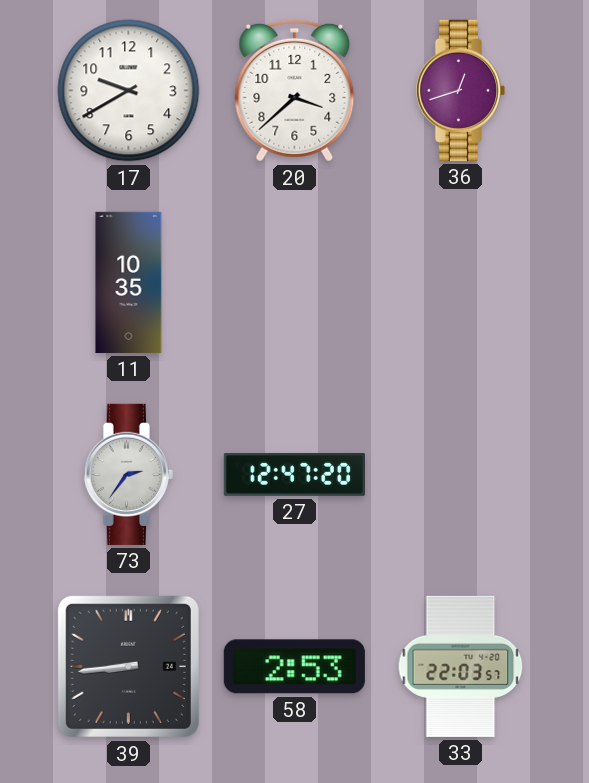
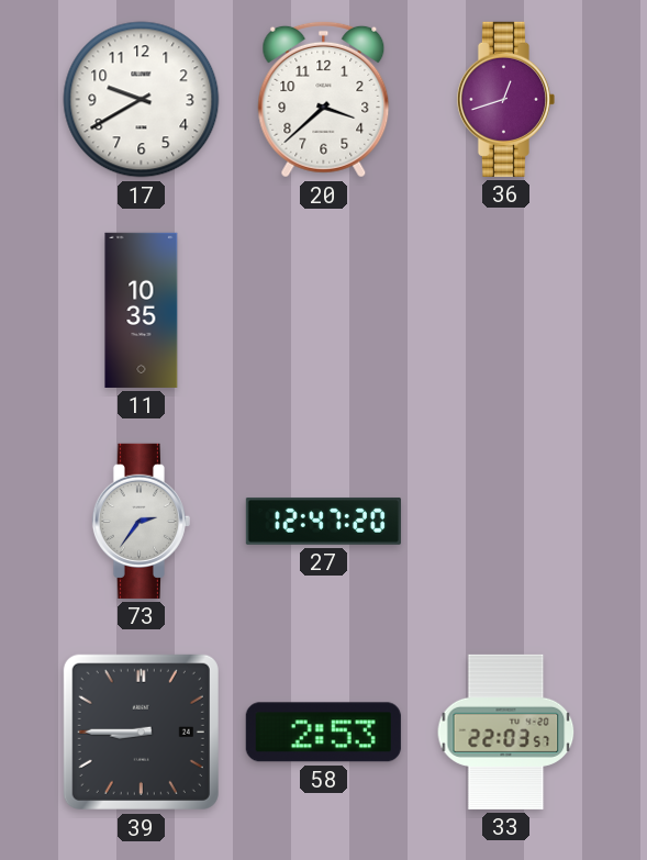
39: 8:44 -> 8:45 (141, 731)
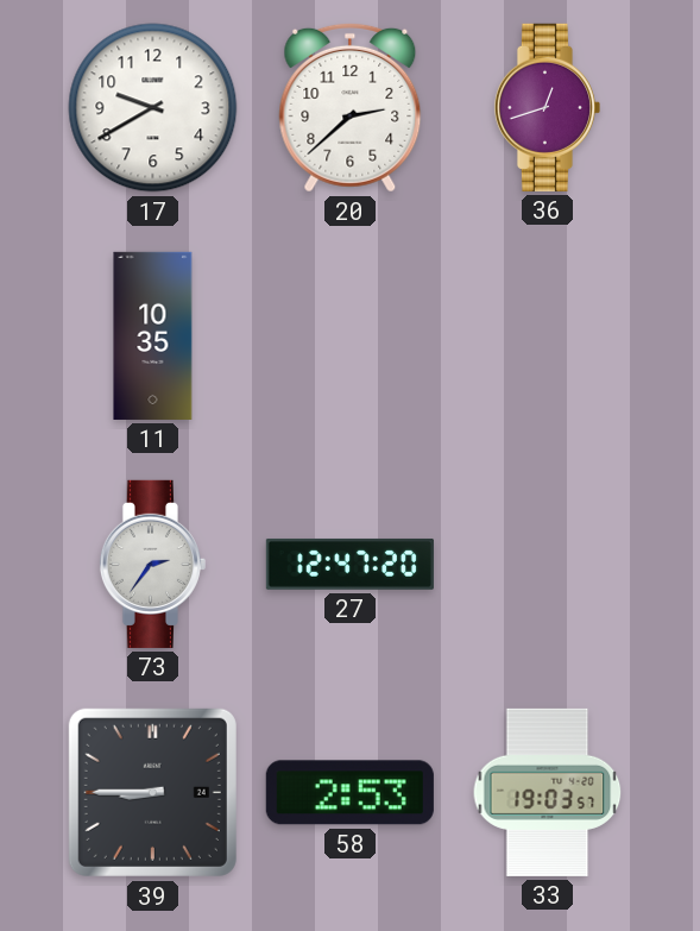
20: 3:38 -> 2:38 (351, 107)
33: 22:03 -> 19:03 (548, 792)
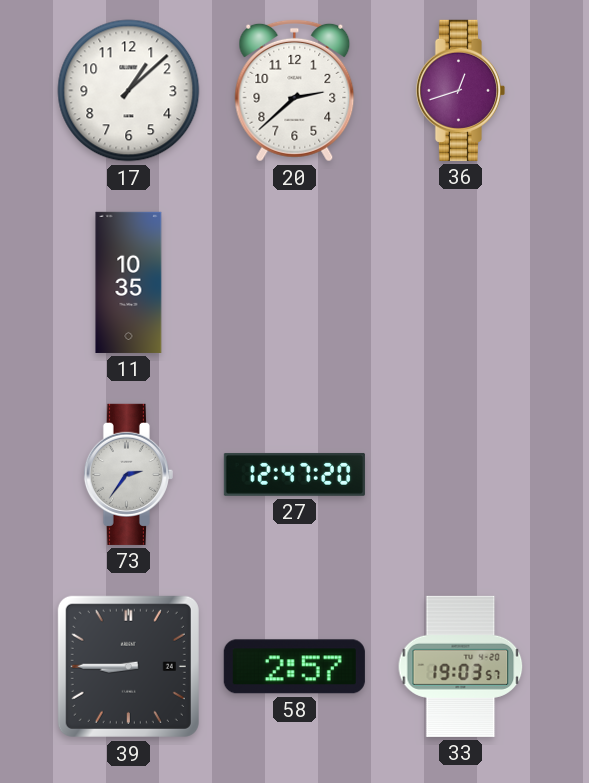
17: 9:40 -> 1:08 (129, 91)
58: 2:53 -> 2:57 (294, 667)
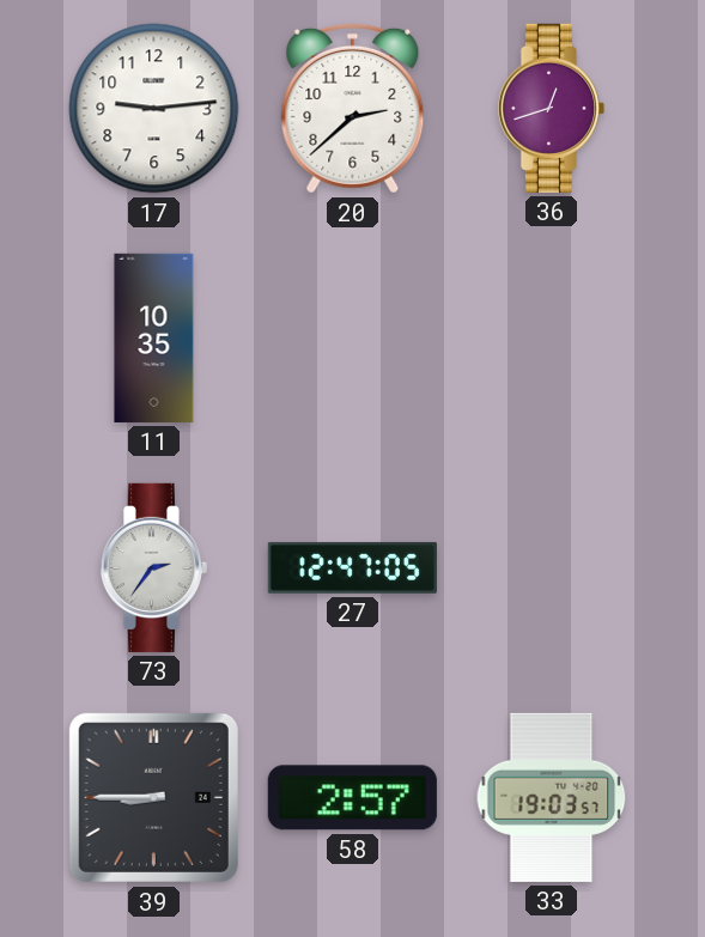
17: 1:08 -> 9:14 (154, 109)
27: 12:47:20 -> 12:47:05 (352, 567)
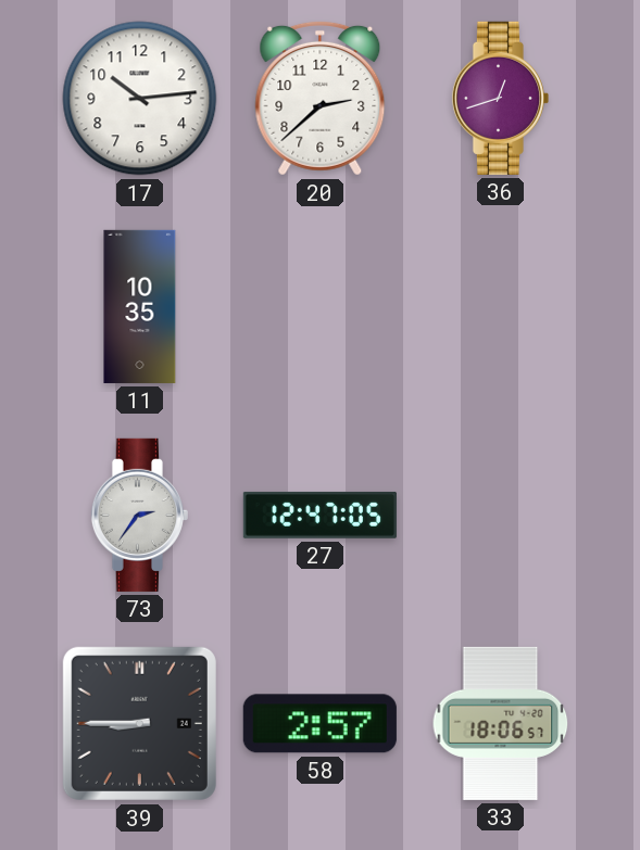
17: 9:14 -> 10:14 (140, 99)
33: 19:03 -> 18:06 (501, 723)
